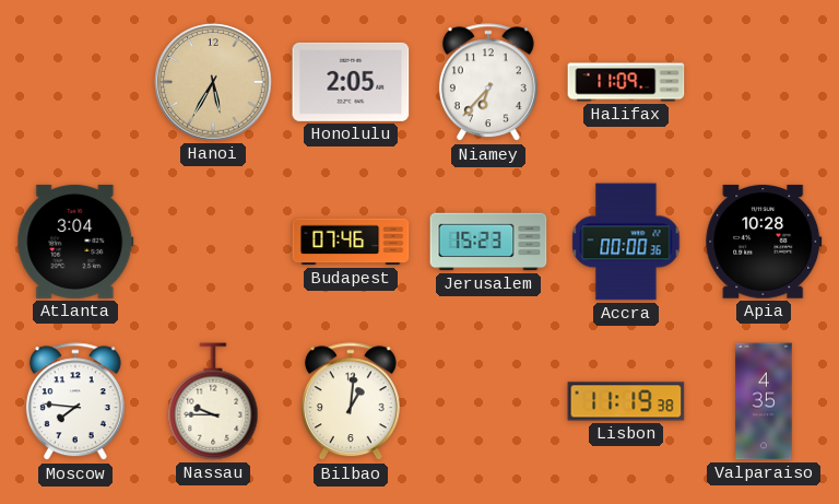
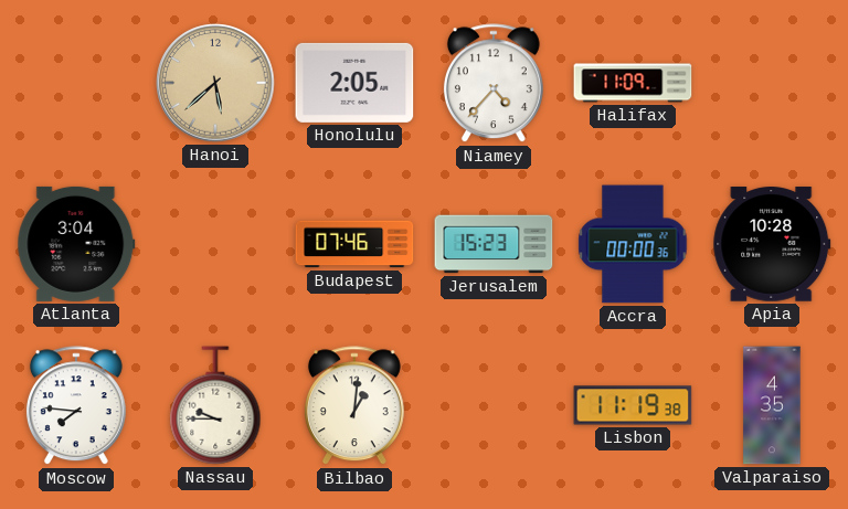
Hanoi: 5:35 -> 5:38 (215, 83)
Niamey: 6:37 -> 4:37 (494, 84)
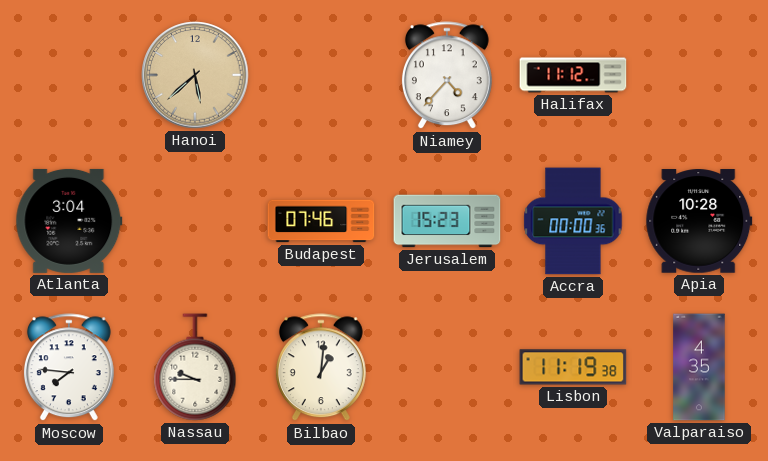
Honolulu: 2:05 -> none (354, 83)
Halifax: 11:09 -> 11:12 (573, 75)
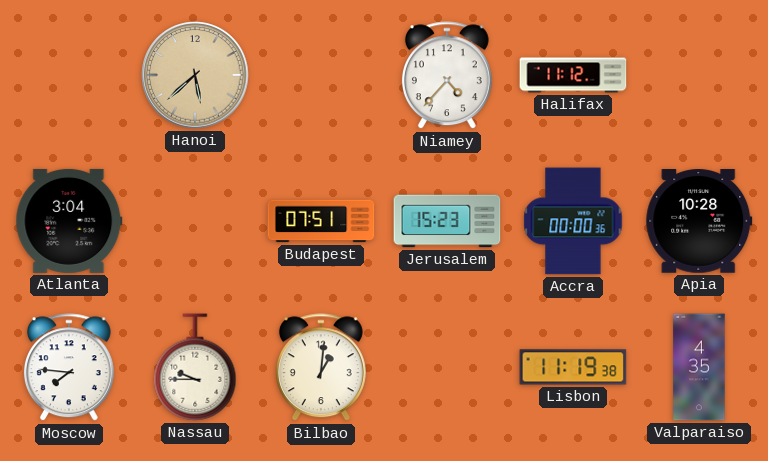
Budapest: 07:46 -> 07:51 (321, 221)
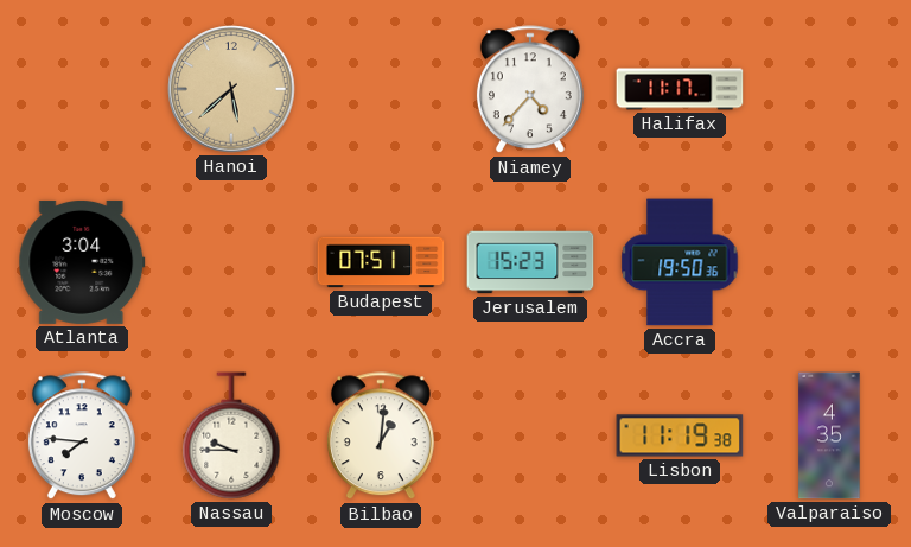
Halifax: 11:12 -> 11:17 (680, 89)
Accra: 00:00 -> 19:50 (680, 262)
Apia: 10:28 -> none (699, 221)
